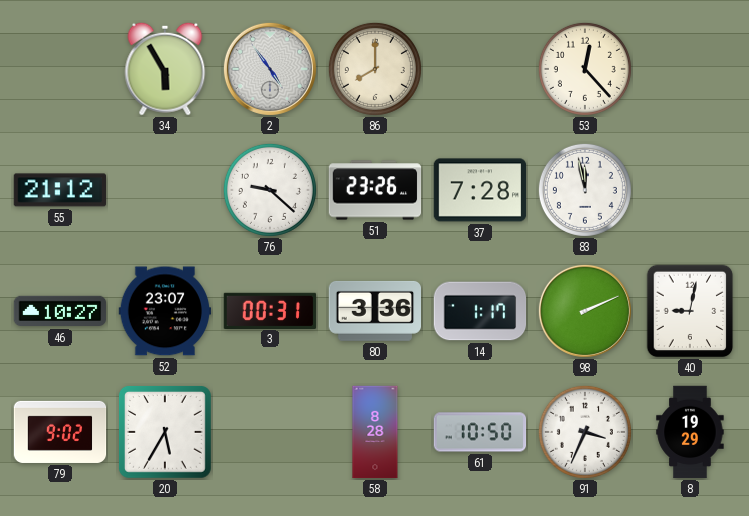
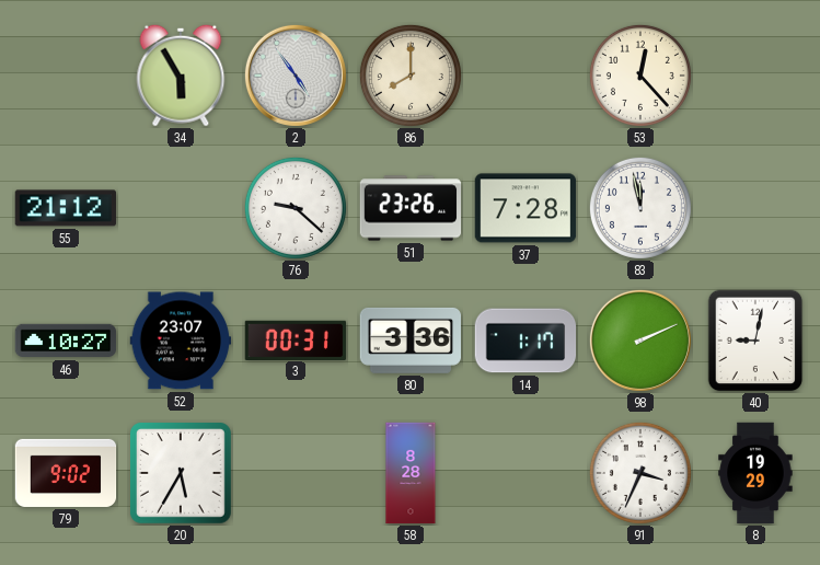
61: 10:50 -> none (480, 432)
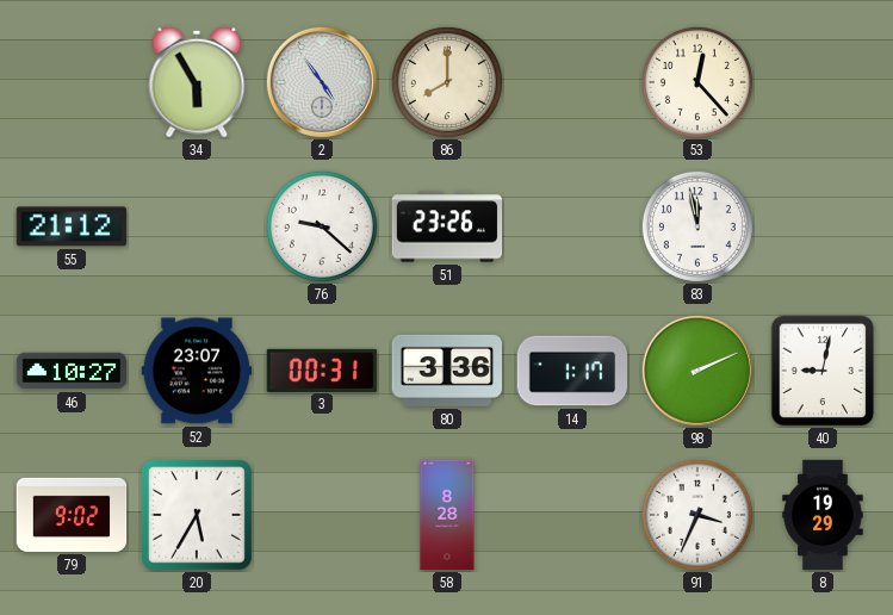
37: 7:28 -> none (526, 208)
